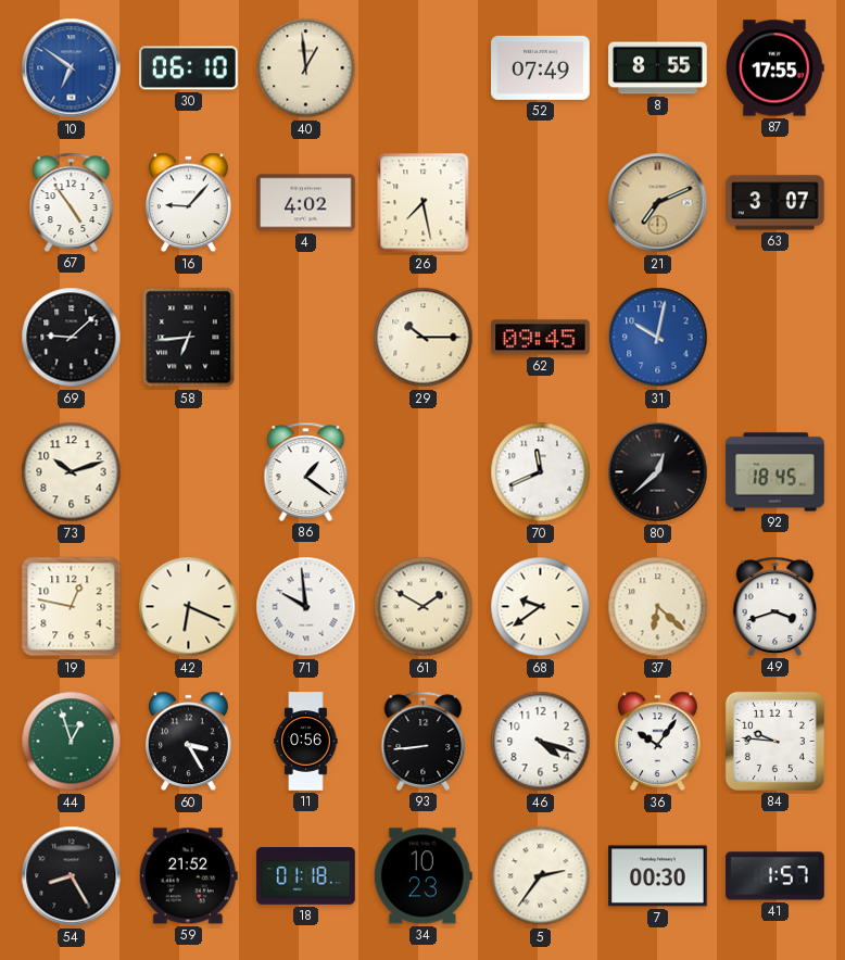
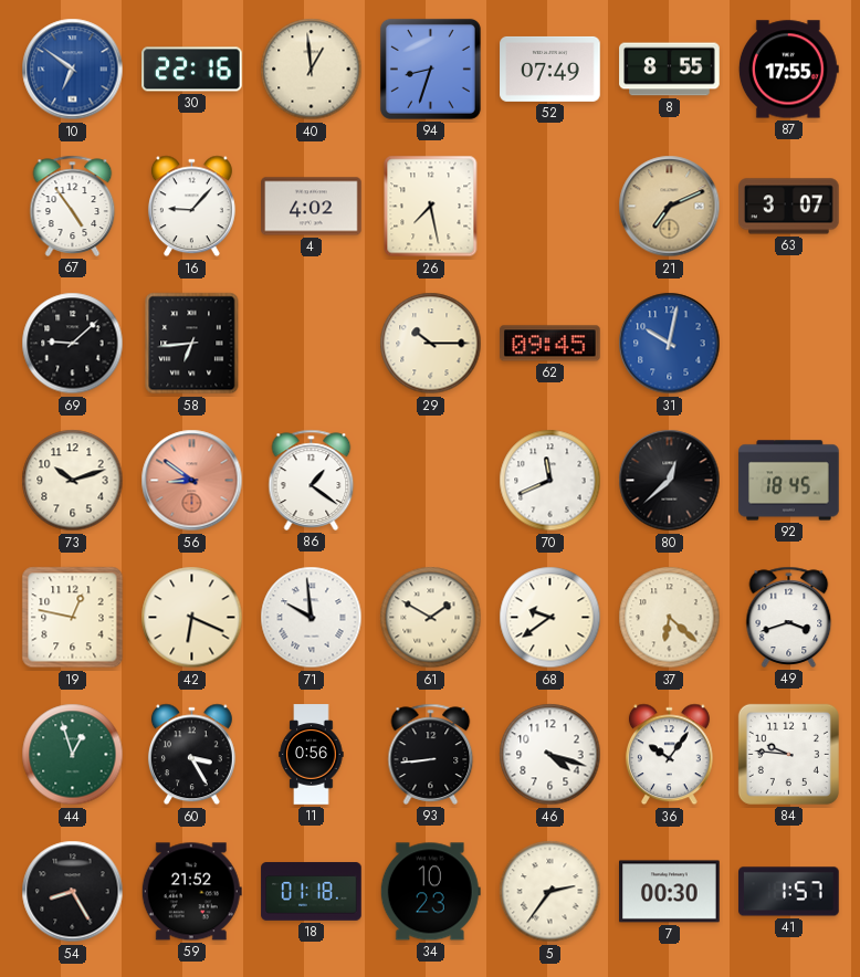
30: 06:10 -> 22:16 (192, 70)
94: none -> 8:33 (430, 69)
56: none -> 8:51 (192, 481)
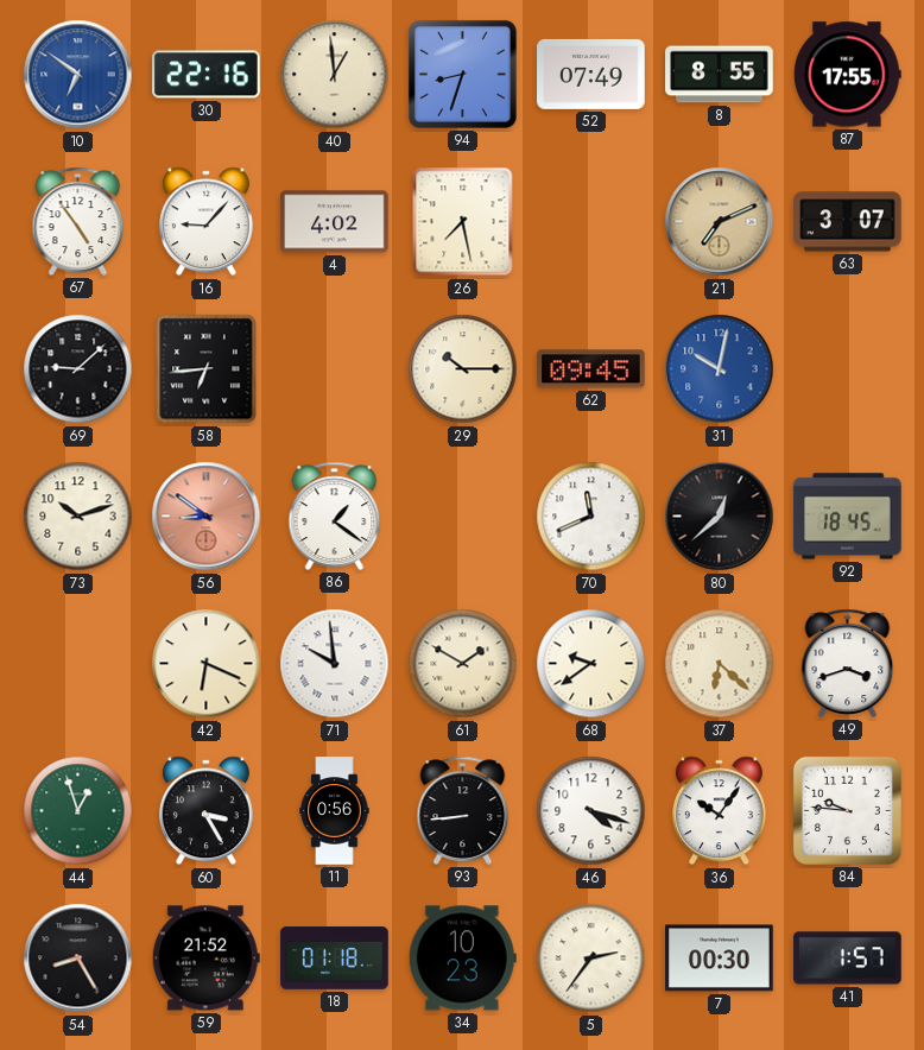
19: 12:47 -> none (73, 618)
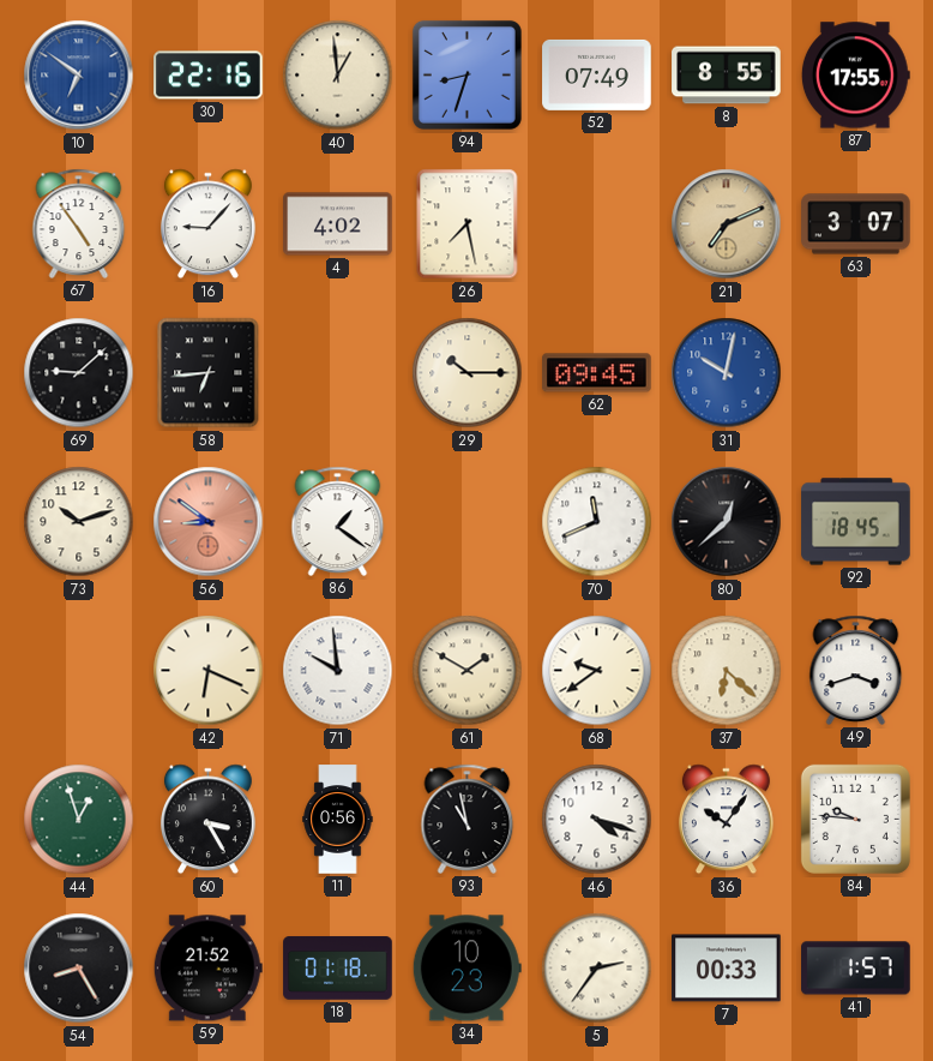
93: 8:44 -> 10:58 (468, 819)
7: 00:30 -> 00:33 (727, 969)
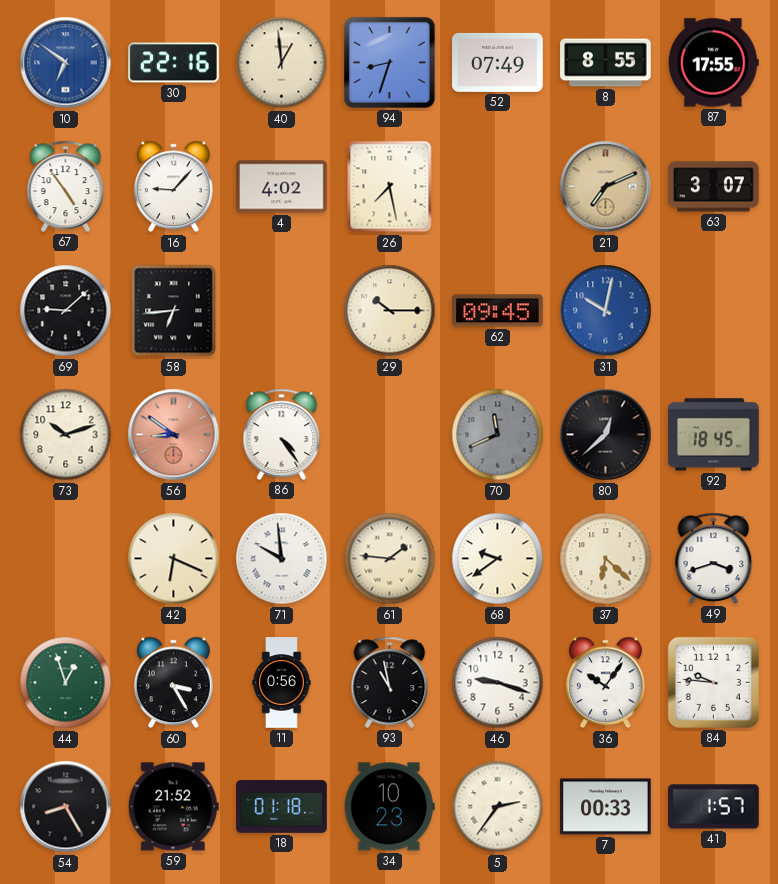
86: 1:21 -> 4:24 (282, 434)
70 dial: white -> grey (498, 435)
61: 1:50 -> 1:46 (390, 559)
46: 4:18 -> 9:18 (498, 683)
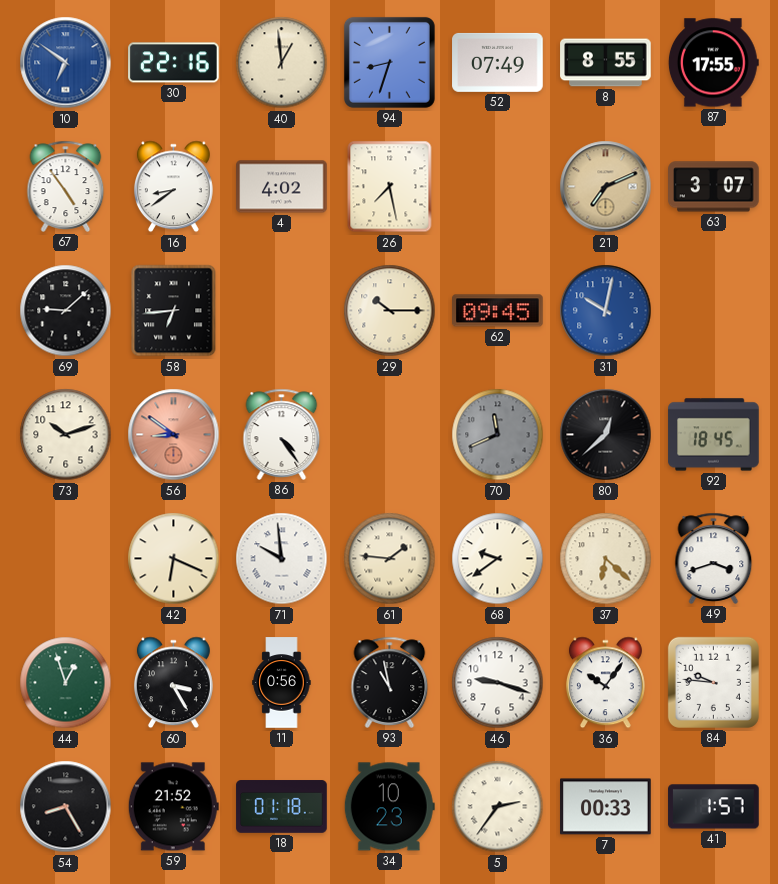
16: 9:07 -> 8:39 (173, 187)
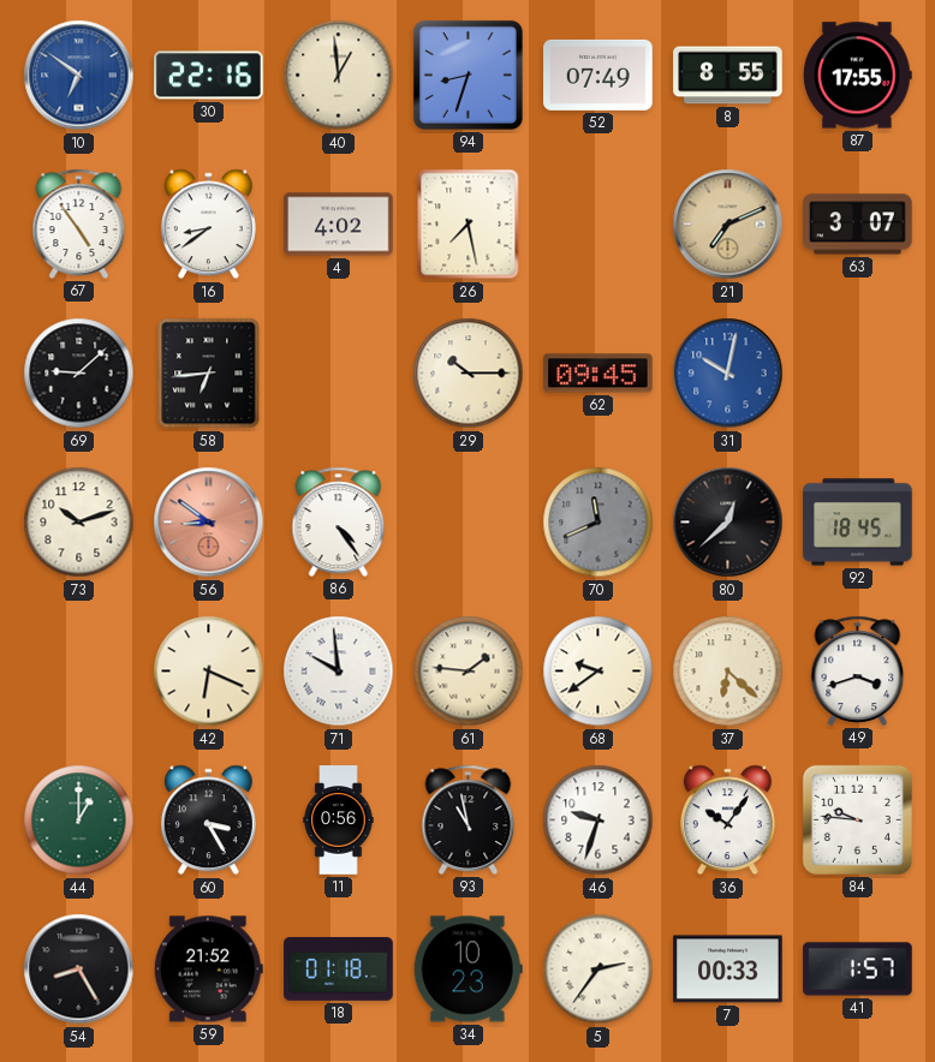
44: 12:57 -> 1:00 (79, 821)
46: 9:18 -> 9:33 (598, 821)
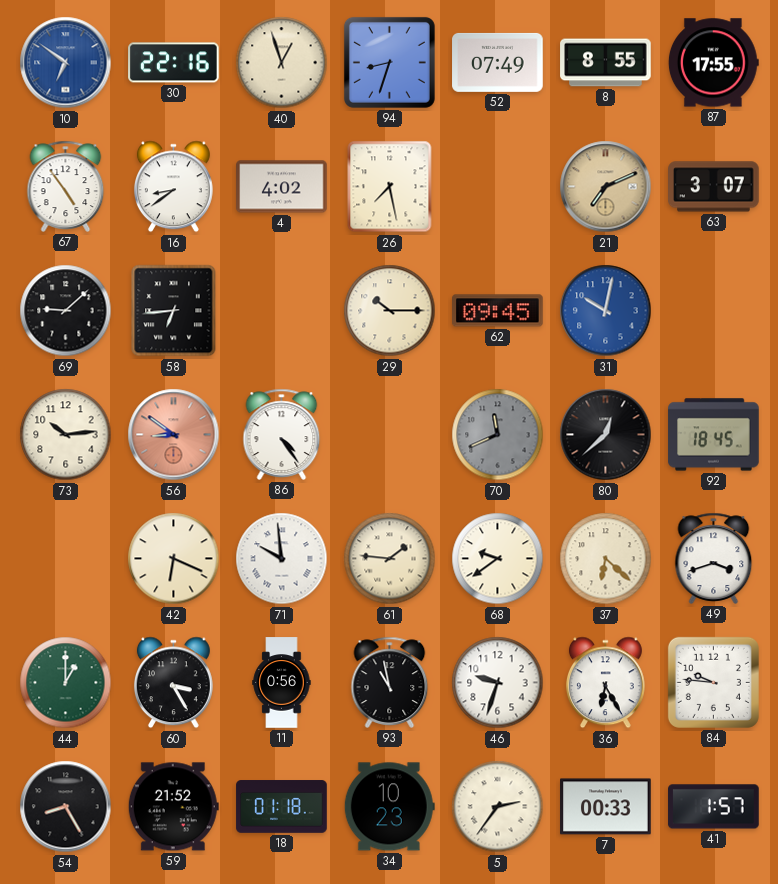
40: 12:59 -> 12:57 (282, 63)
73: 10:12 -> 10:14 (66, 435)
36: 10:06 -> 6:25 (605, 683)
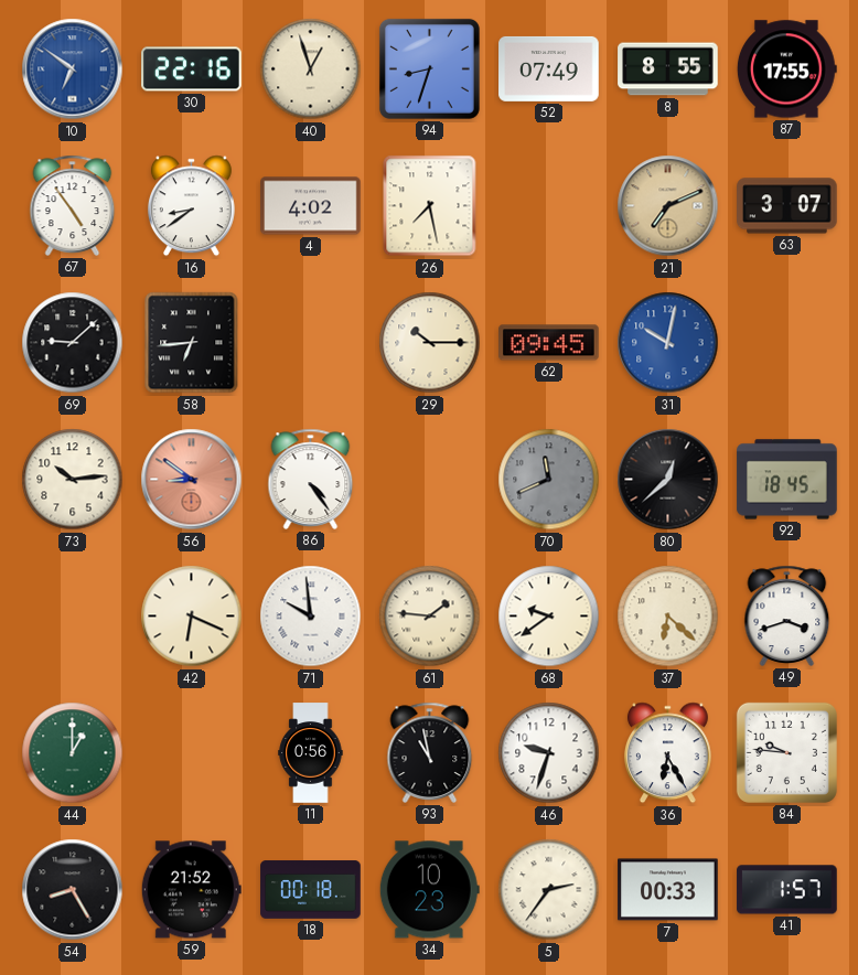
60: 3:25 -> none (173, 683)
18: 01:18 -> 00:18 (311, 890)
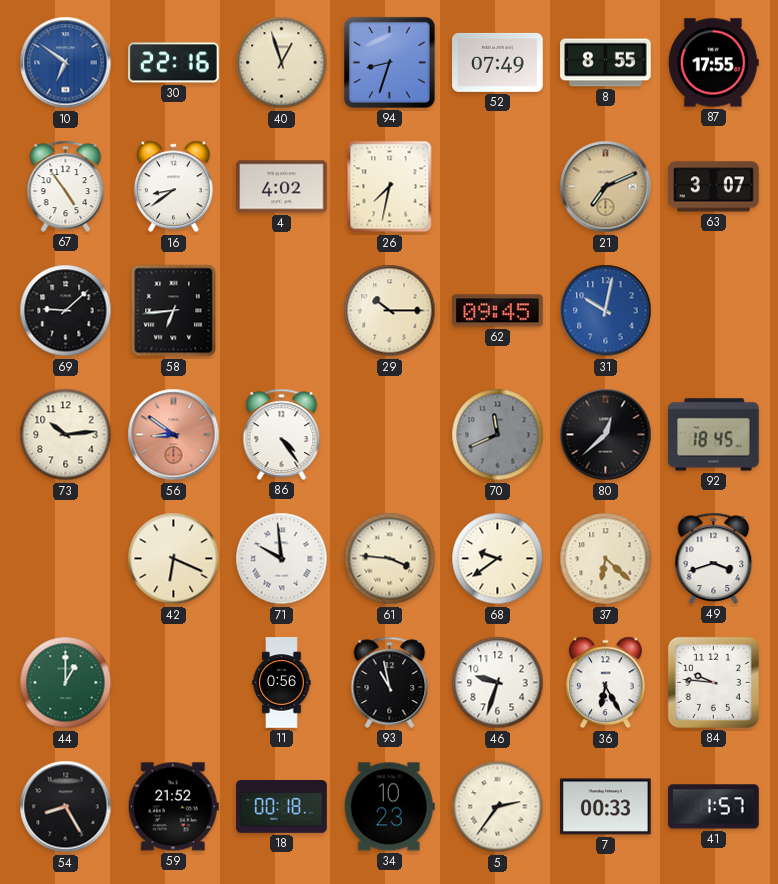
26: 7:28 -> 7:32 (390, 187)
61: 1:46 -> 3:46 (390, 559)
